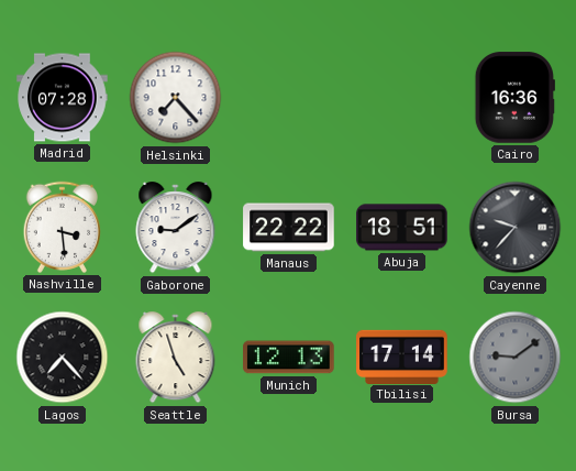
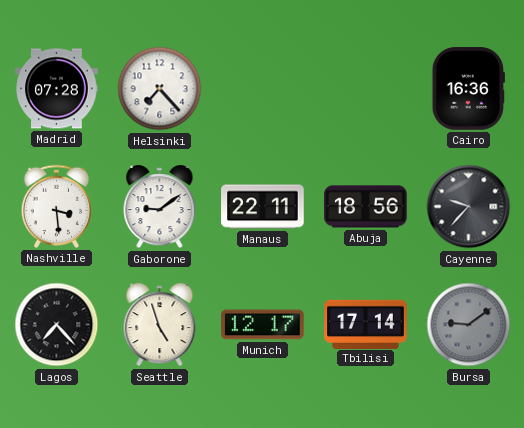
Manaus: 22:22 -> 22:11 (263, 207)
Abuja: 18:51 -> 18:56 (366, 207)
Munich: 12:13 -> 12:17 (263, 325)
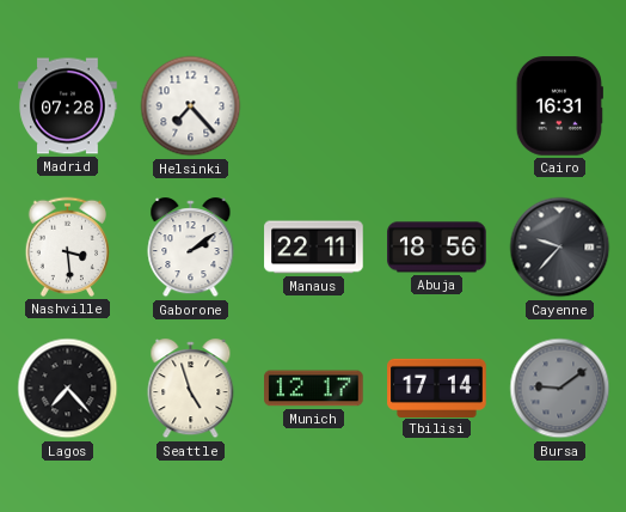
Cairo: 16:36 -> 16:31 (559, 106)
Gaborone: 9:09 -> 2:09 (191, 248)
